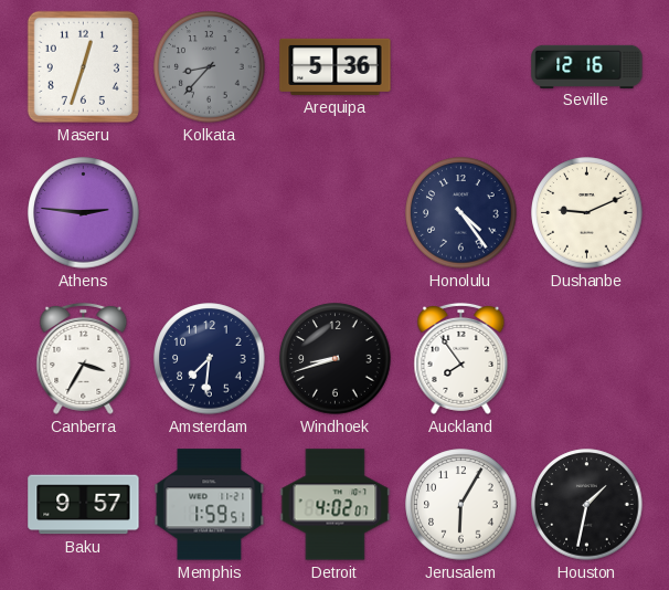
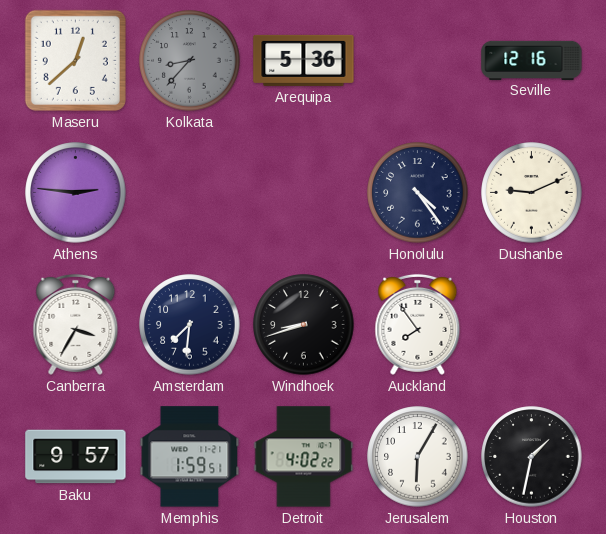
Maseru: 12:33 -> 12:38 (75, 60)
Detroit: 4:02:07 -> 4:02:22 (304, 457)
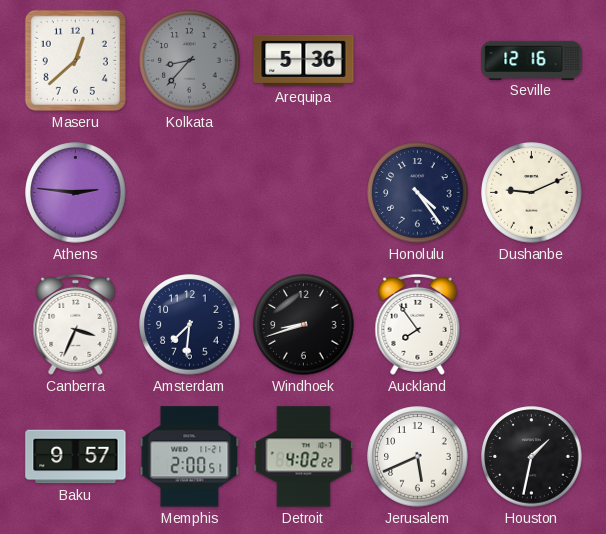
Canberra: 3:35 -> 3:34 (76, 324)
Memphis: 1:59 -> 2:00 (190, 457)
Jerusalem: 6:05 -> 5:41 (418, 457)
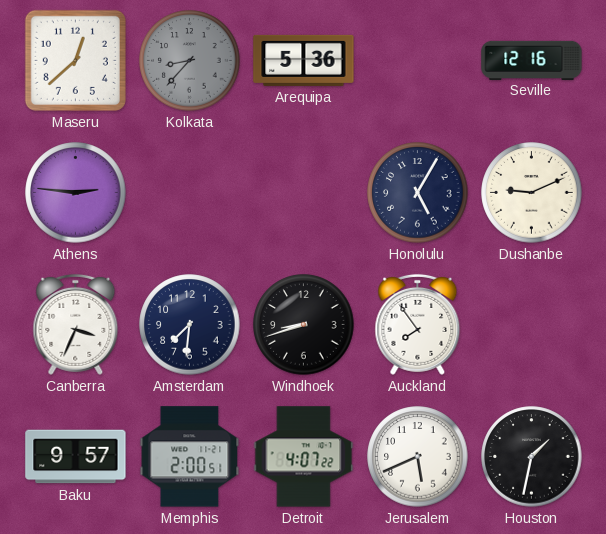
Honolulu: 4:24 -> 5:05 (418, 193)
Detroit: 4:02 -> 4:07 (304, 457)
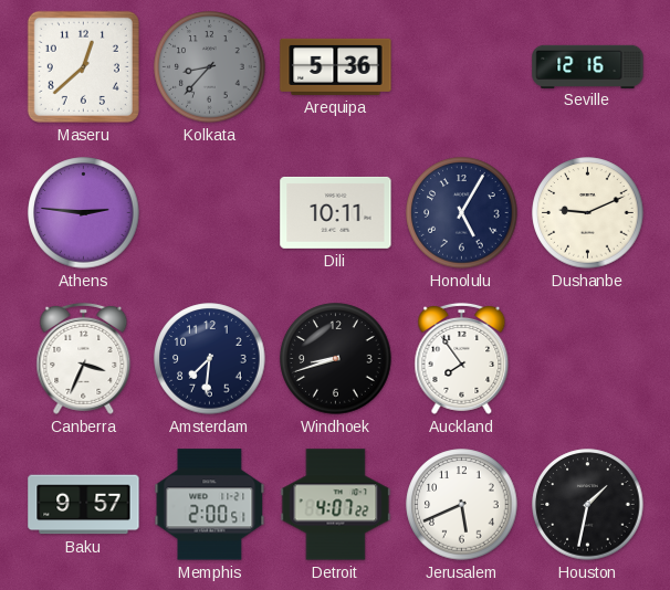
Dili: none -> 10:11 (336, 212)
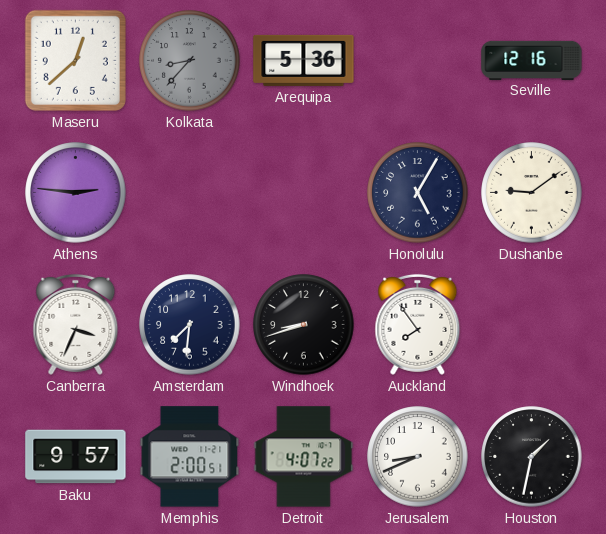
Dili: 10:11 -> none (336, 212)
Dushanbe: 9:11 -> 9:09 (532, 193)
Jerusalem: 5:41 -> 8:41 (418, 457)
